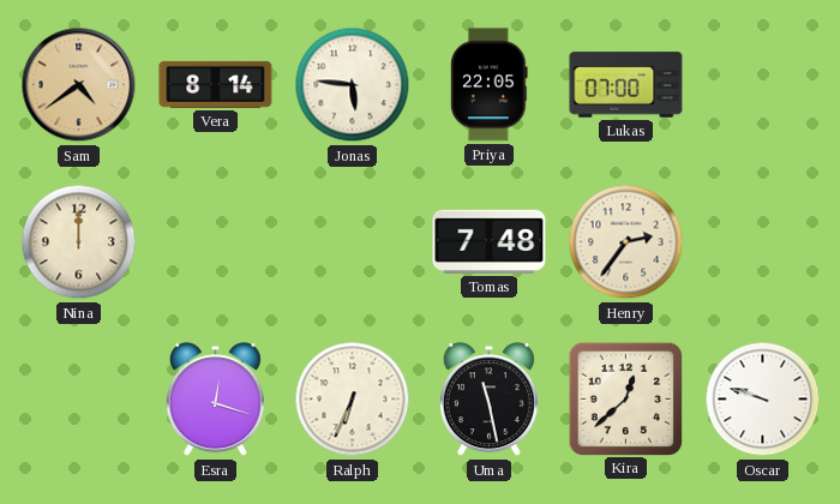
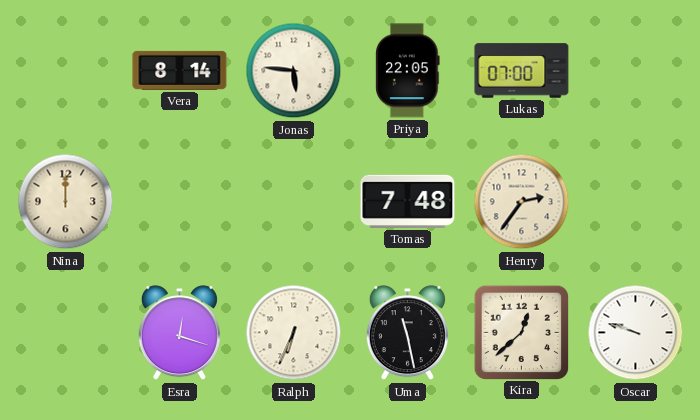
Sam: 4:39 -> none (79, 85)
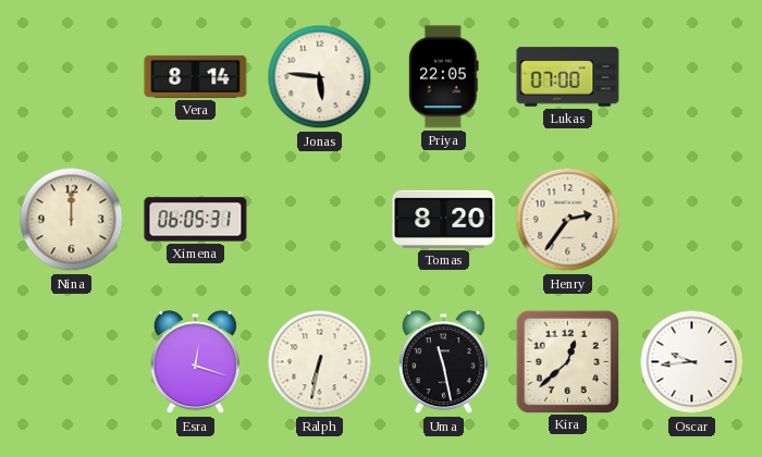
Ximena: none -> 06:05 (196, 220)
Tomas: 7:48 -> 8:20 (444, 219)
Ralph: 6:34 -> 6:32 (320, 362)
Oscar: 9:48 -> 9:44 (692, 362)
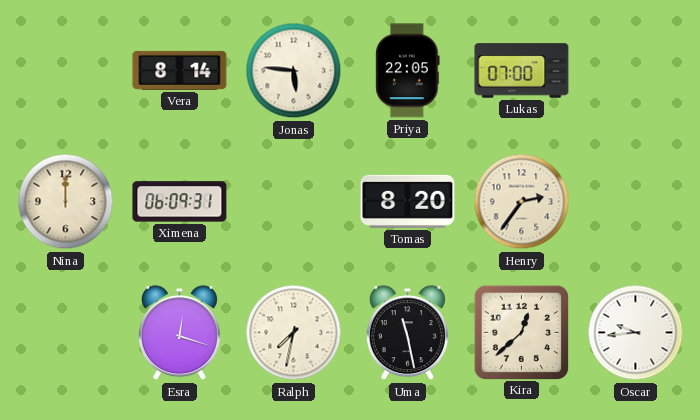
Ximena: 06:05 -> 06:09 (180, 202)
Ralph: 6:32 -> 7:32 (294, 333)
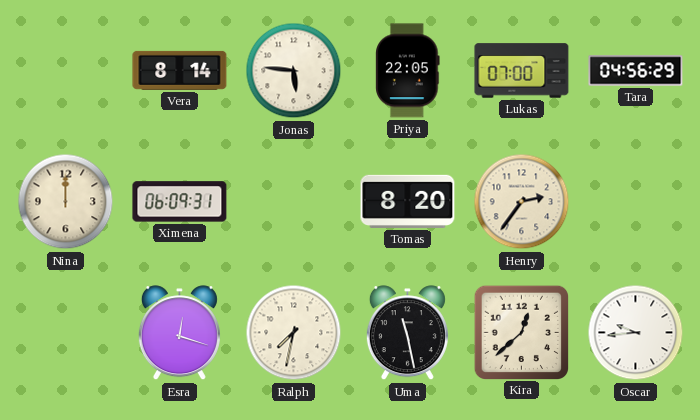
Tara: none -> 04:56 (636, 71)
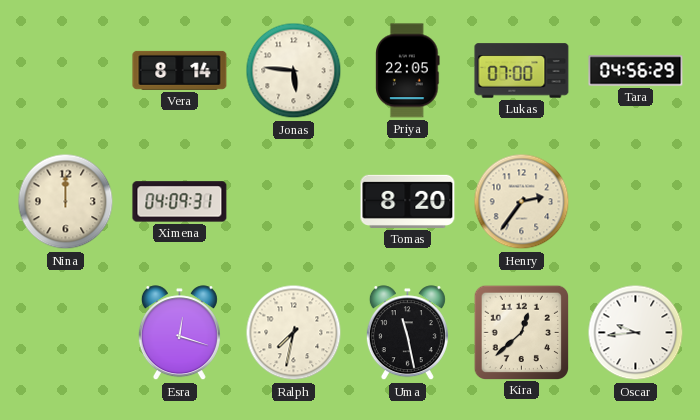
Ximena: 06:09 -> 04:09 (180, 202)
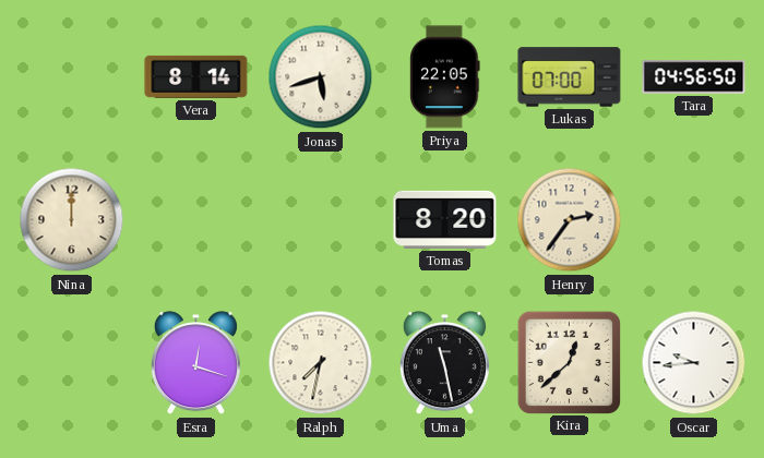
Jonas: 5:46 -> 5:42 (321, 77)
Tara: 04:56:29 -> 04:56:50 (694, 77)
Ximena: 04:09 -> none (180, 202)
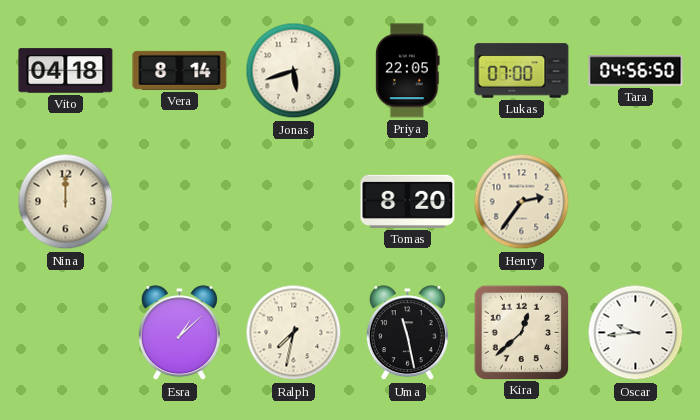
Vito: none -> 04:18 (66, 71)
Esra: 12:18 -> 1:08 (179, 333)
